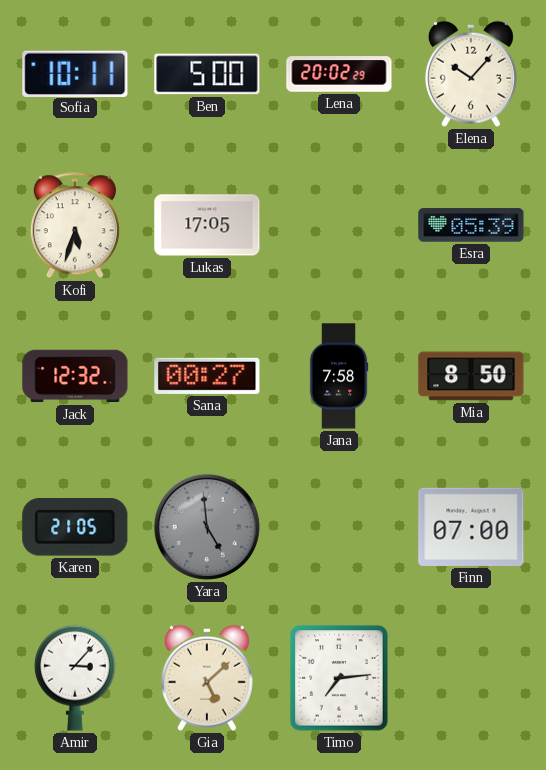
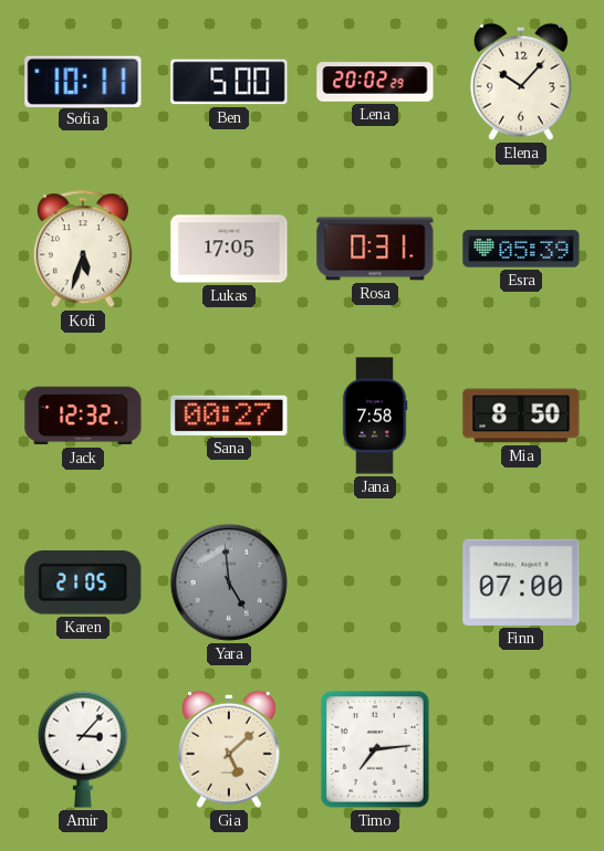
Rosa: none -> 0:31 (375, 249)
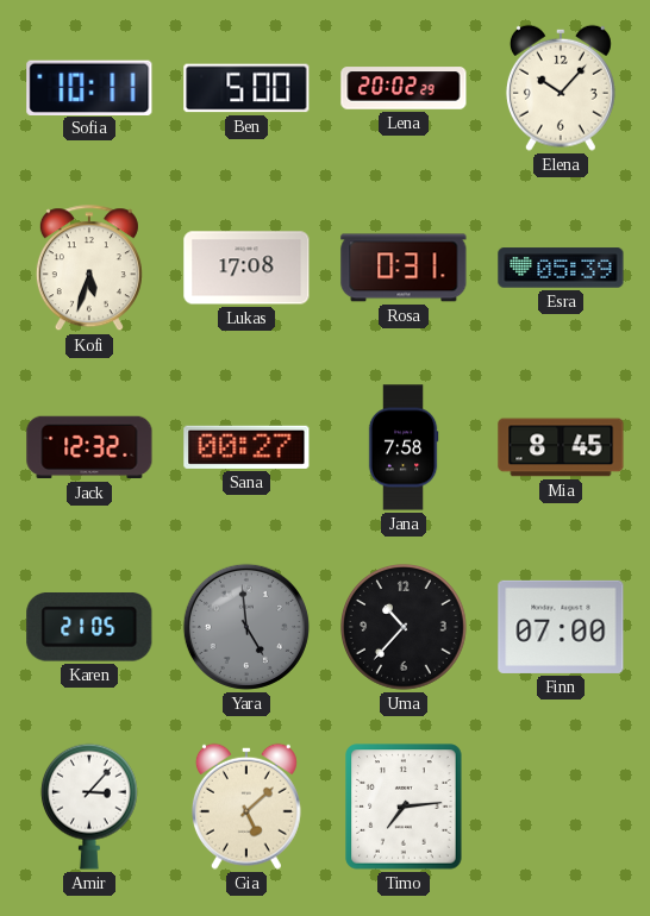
Lukas: 17:05 -> 17:08 (246, 268)
Mia: 8:50 -> 8:45 (561, 447)
Uma: none -> 10:37 (405, 628)
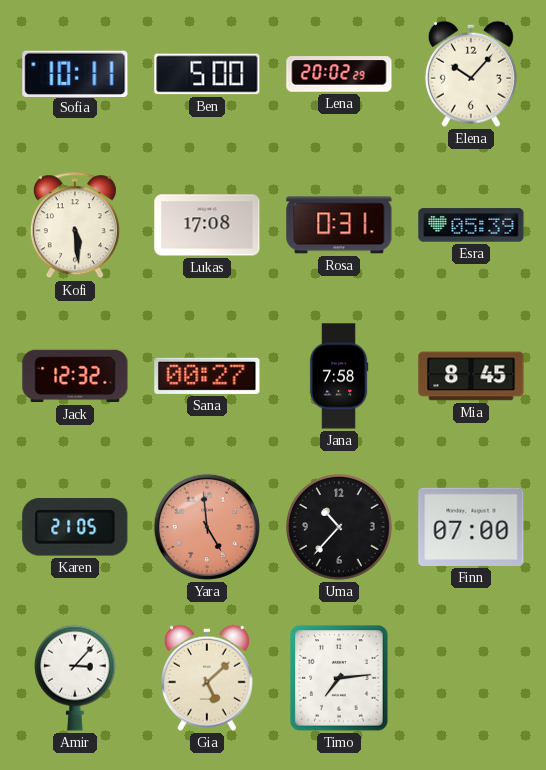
Kofi: 5:33 -> 5:29 (75, 226)
Yara dial: grey -> salmon (207, 527)
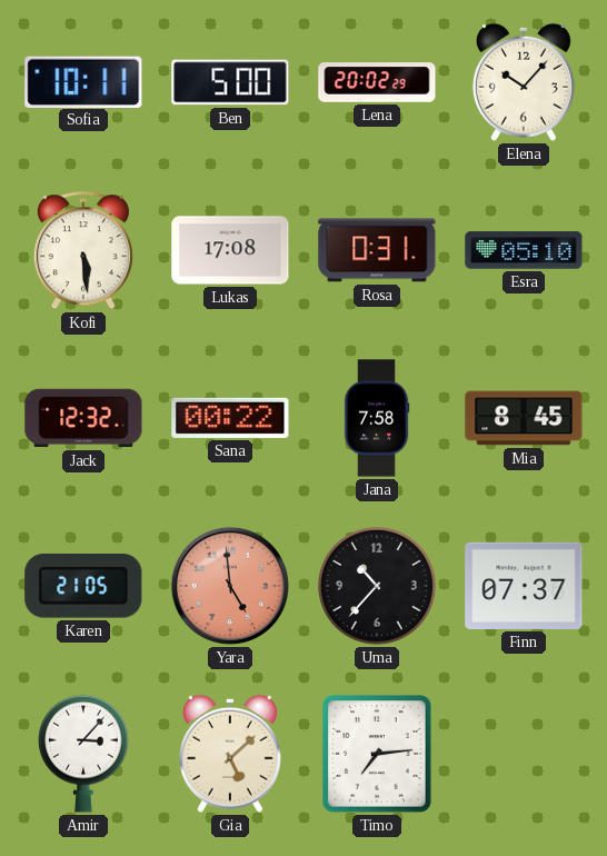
Esra: 05:39 -> 05:10 (524, 250)
Sana: 00:27 -> 00:22 (230, 418)
Finn: 07:00 -> 07:37 (524, 586)
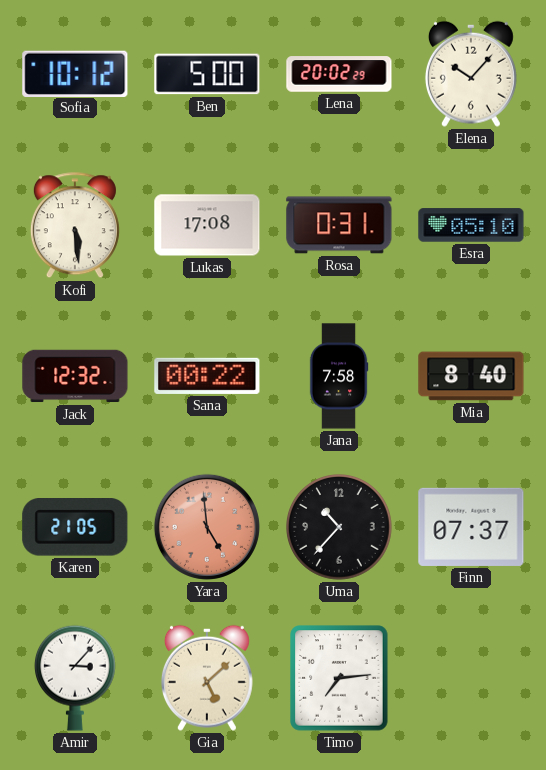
Sofia: 10:11 -> 10:12 (75, 73)
Mia: 8:45 -> 8:40 (471, 376)
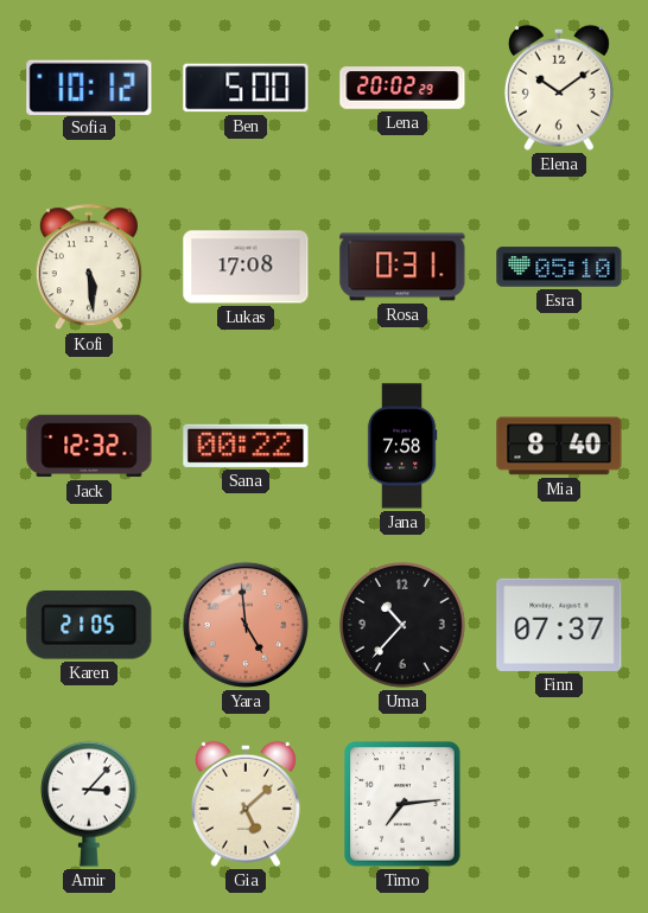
Elena: 10:07 -> 10:09 (559, 88)
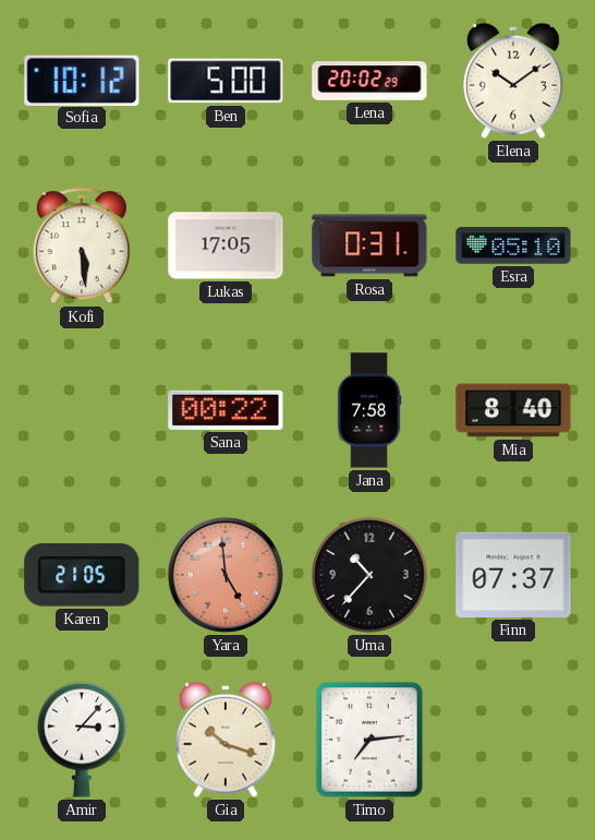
Lukas: 17:08 -> 17:05 (226, 245)
Jack: 12:32 -> none (89, 446)
Gia: 5:08 -> 10:18 (226, 740)
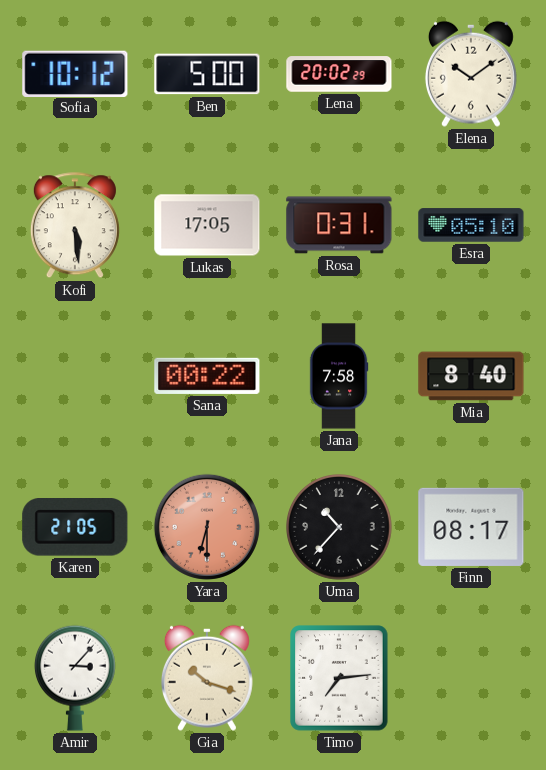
Yara: 4:59 -> 6:30 (207, 527)
Finn: 07:37 -> 08:17 (471, 527)
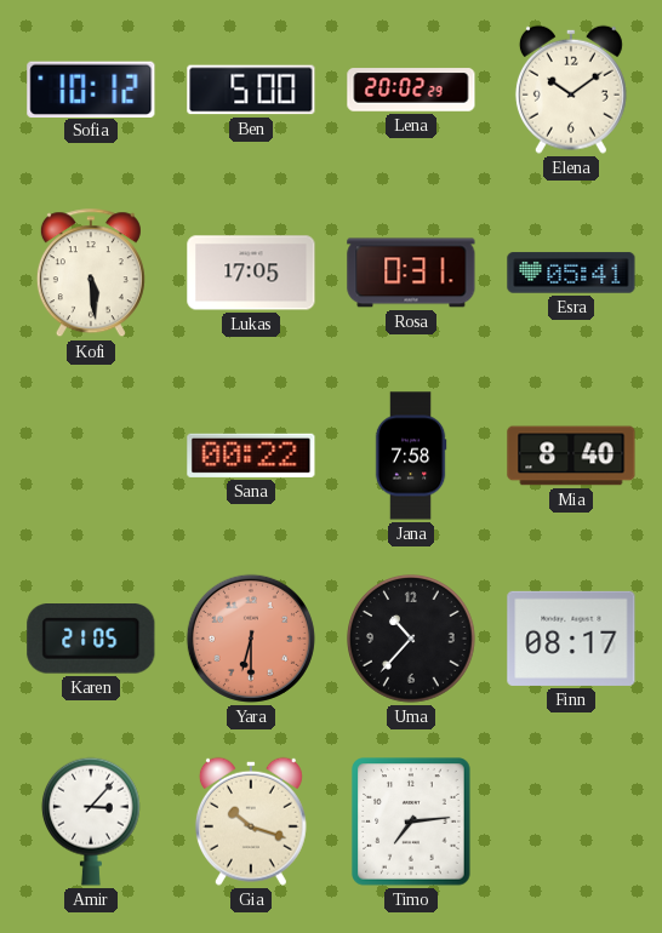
Esra: 05:10 -> 05:41 (571, 273)
